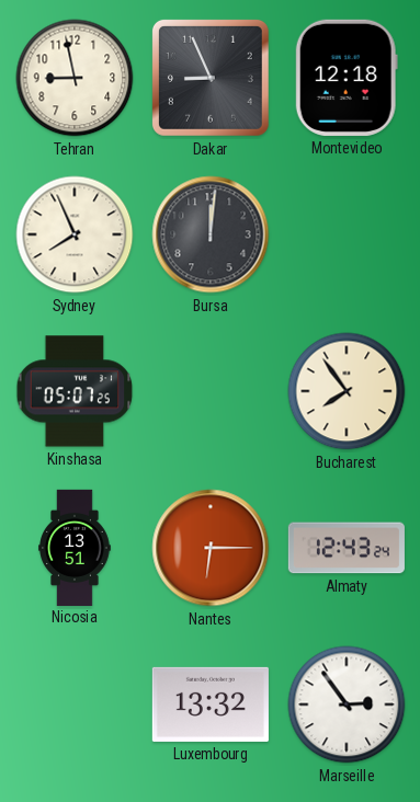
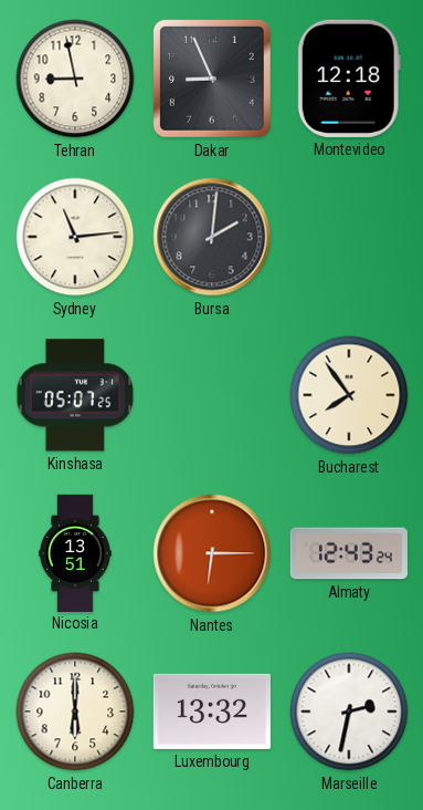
Sydney: 7:56 -> 11:14 (75, 237)
Bursa: 12:01 -> 2:01 (212, 237)
Canberra: none -> 6:00 (75, 712)
Marseille: 2:54 -> 2:32 (349, 712)
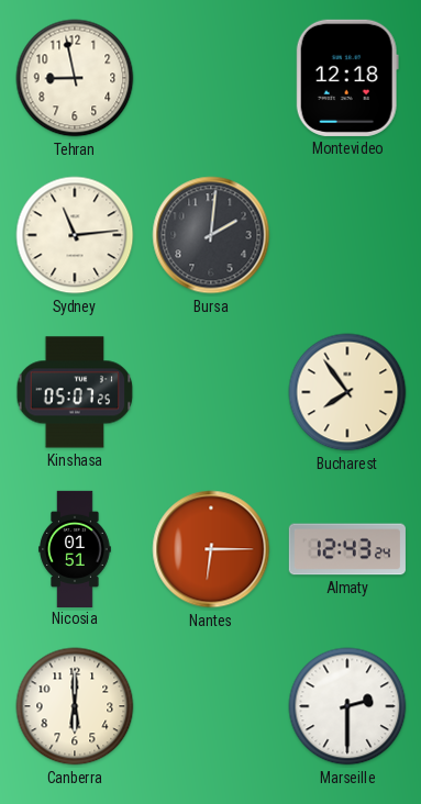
Dakar: 8:56 -> none (212, 79)
Nicosia: 13:51 -> 01:51 (75, 548)
Luxembourg: 13:32 -> none (212, 712)
Marseille: 2:32 -> 2:30 (347, 706)
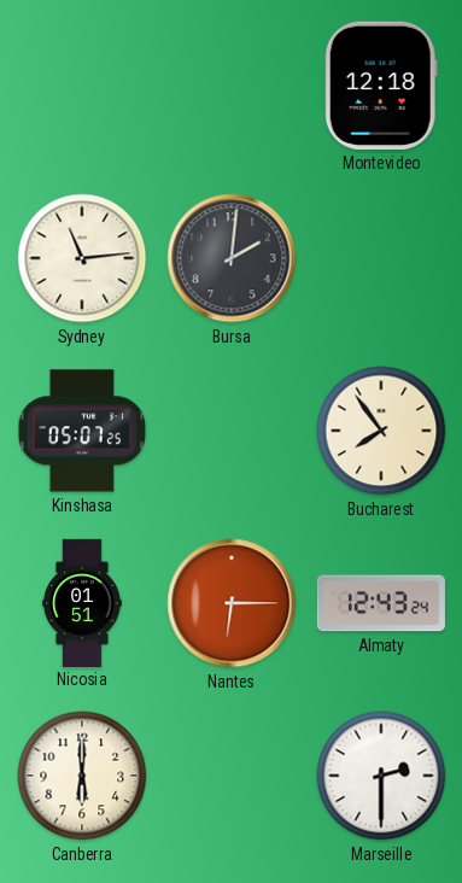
Tehran: 8:58 -> none (75, 78)
